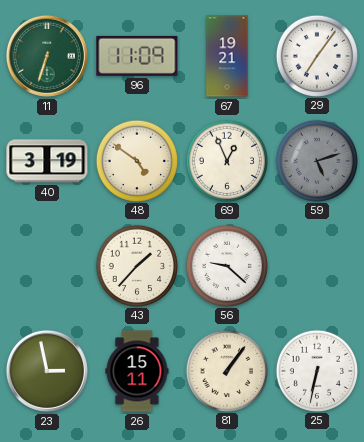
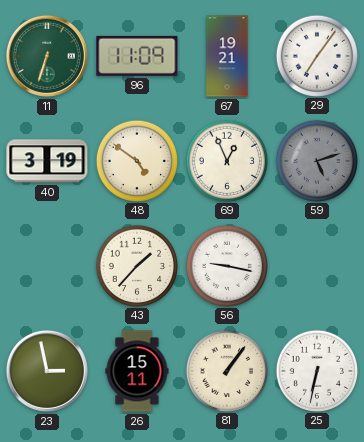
56: 9:22 -> 9:17 (226, 265)
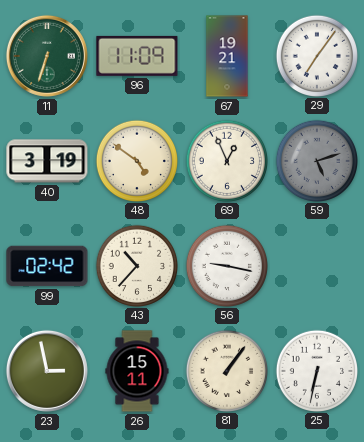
99: none -> 02:42 (47, 266)
43: 1:37 -> 10:37 (136, 265)
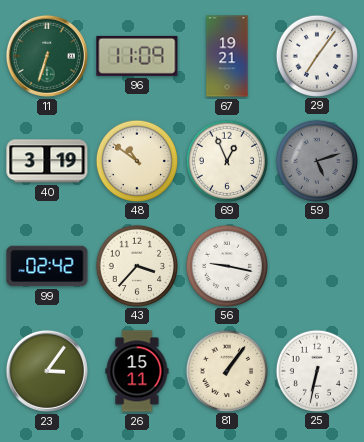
48: 4:51 -> 10:51 (136, 160)
43: 10:37 -> 3:37 (136, 265)
23: 2:58 -> 3:06 (47, 371)
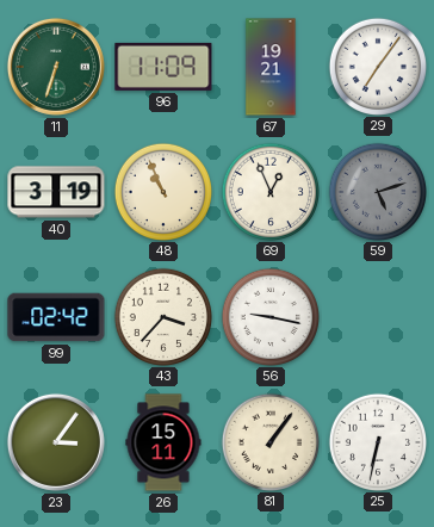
48: 10:51 -> 10:56 (162, 191)
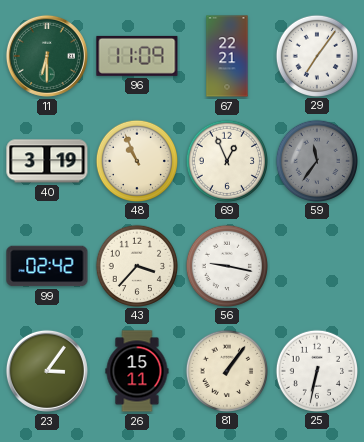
11: 6:33 -> 6:30 (47, 56)
67: 19:21 -> 22:21 (227, 56)
59: 5:12 -> 11:36 (316, 160)
